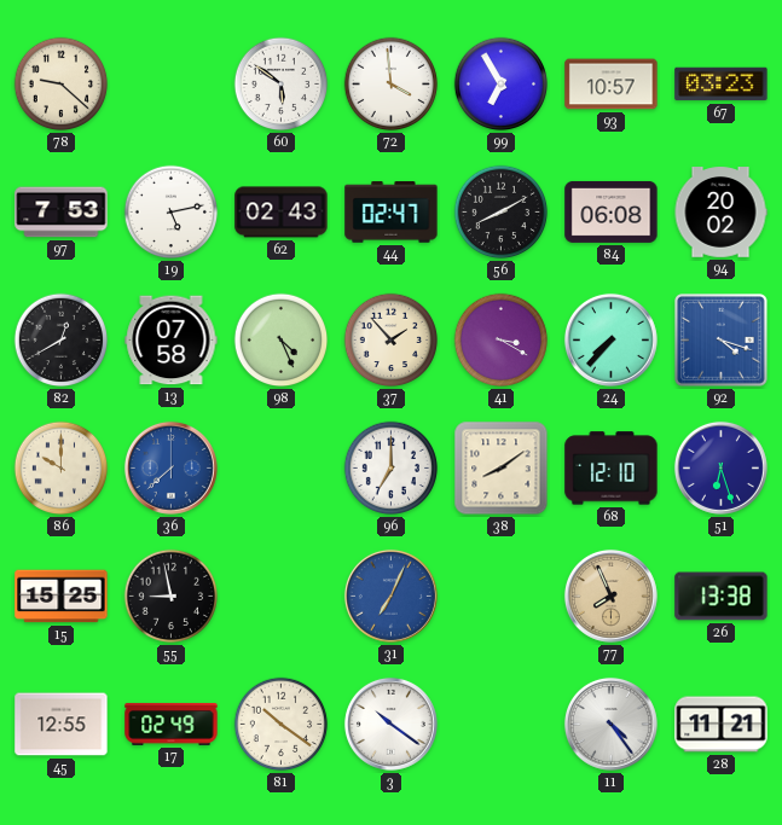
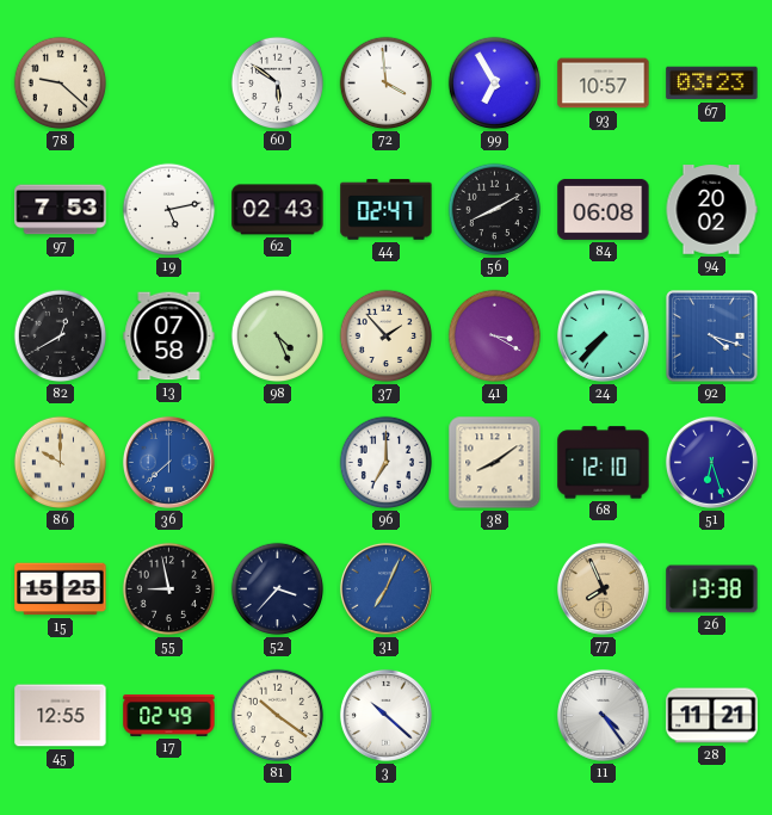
52: none -> 3:37 (278, 589)
3: 10:21 -> 10:22 (385, 715)
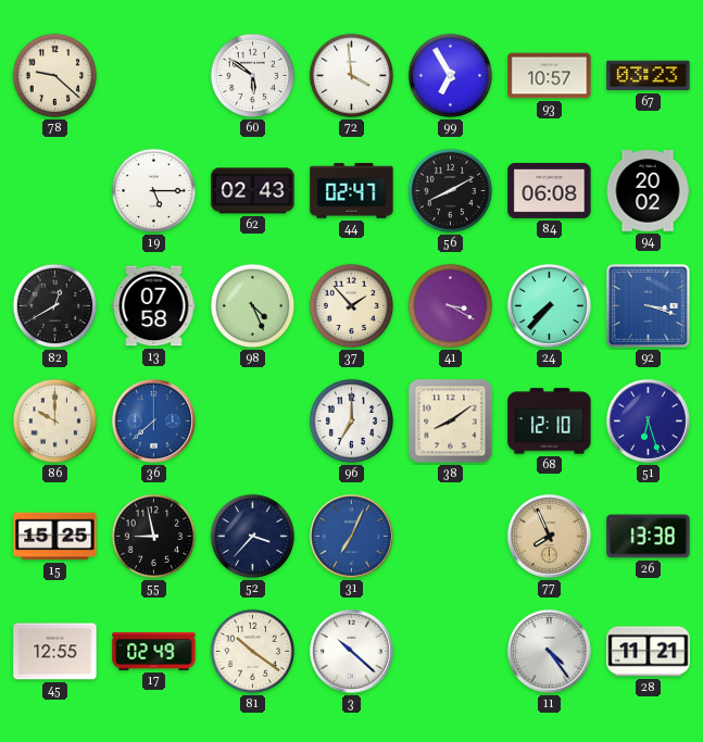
97: 7:53 -> none (61, 210)
19: 5:13 -> 5:15 (154, 191)
92: 4:18 -> 3:18 (649, 306)
